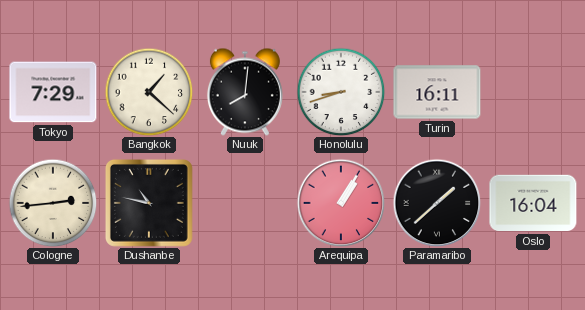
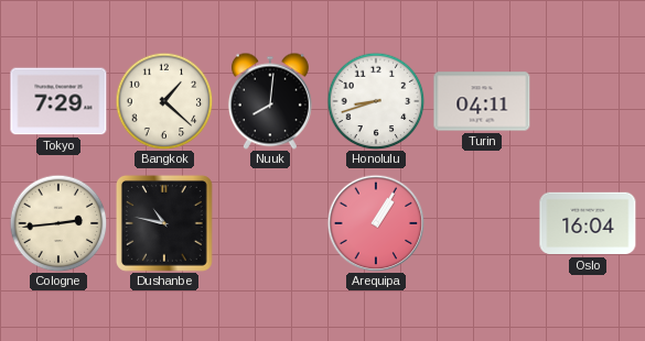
Turin: 16:11 -> 04:11 (482, 101)
Paramaribo: 1:38 -> none (437, 203)
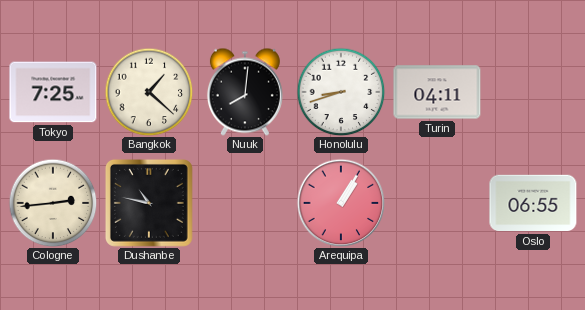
Tokyo: 7:29 -> 7:25 (53, 92)
Oslo: 16:04 -> 06:55 (533, 203)
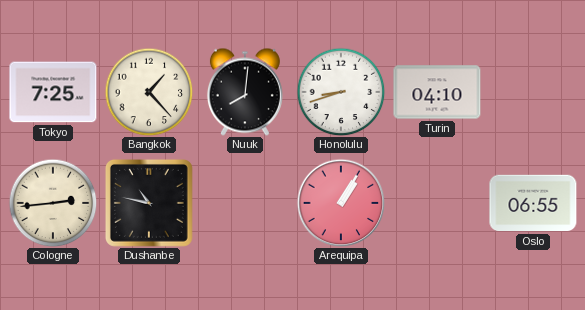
Bangkok: 1:22 -> 1:23 (149, 92)
Turin: 04:11 -> 04:10 (437, 92)
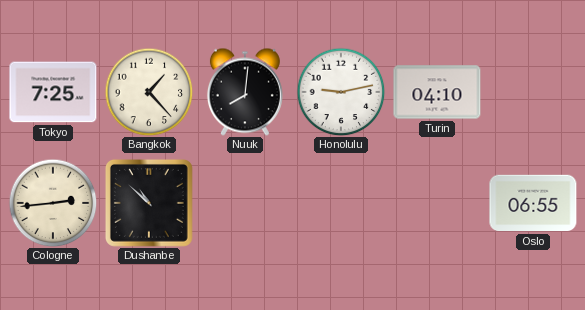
Honolulu: 8:42 -> 9:13 (341, 92)
Dushanbe: 10:47 -> 10:52 (149, 203)
Arequipa: 1:05 -> none (341, 203)
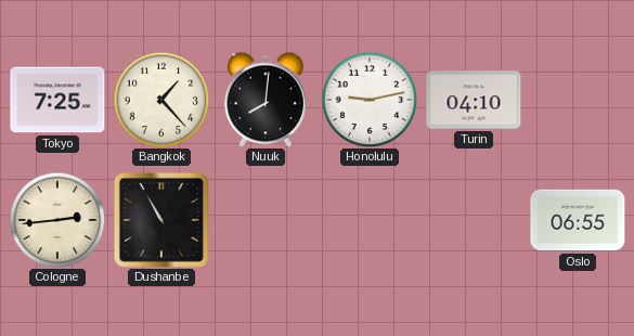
Dushanbe: 10:52 -> 10:55 (161, 220)
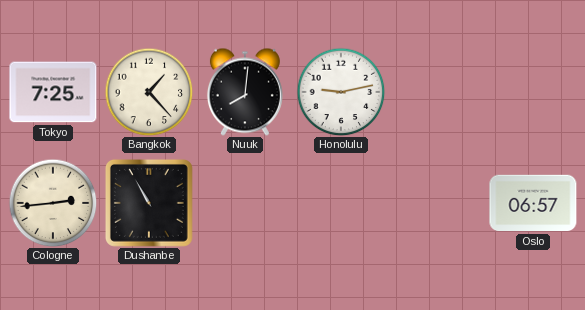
Turin: 04:10 -> none (474, 100)
Oslo: 06:55 -> 06:57 (533, 203)
